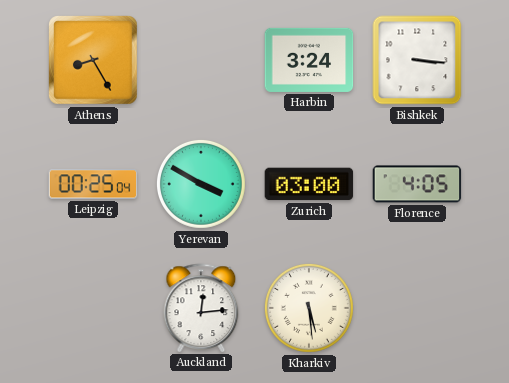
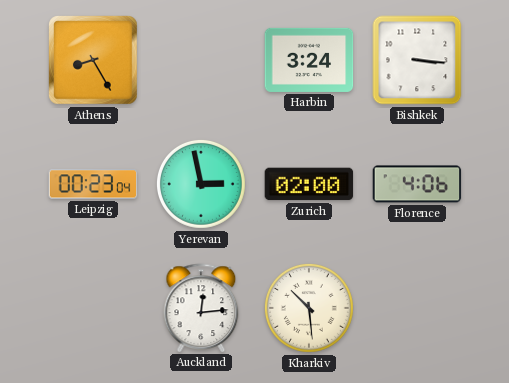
Leipzig: 00:25 -> 00:23 (93, 184)
Yerevan: 3:50 -> 2:58 (201, 184)
Zurich: 03:00 -> 02:00 (309, 184)
Florence: 4:05 -> 4:06 (417, 184)
Kharkiv: 5:29 -> 10:29 (309, 308)
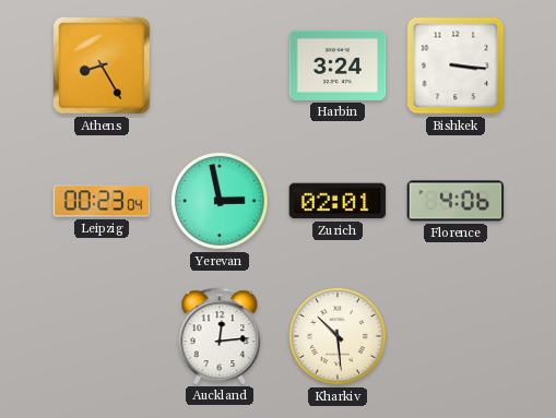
Zurich: 02:00 -> 02:01 (338, 201)
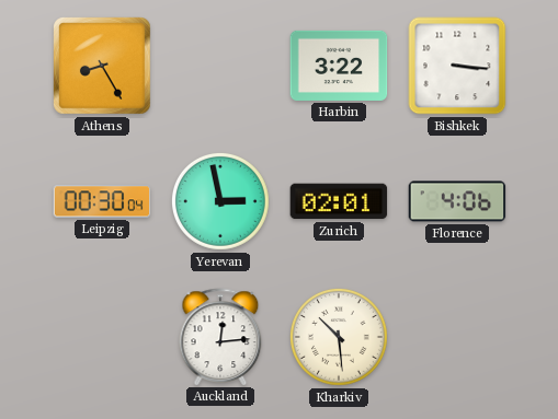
Harbin: 3:24 -> 3:22 (339, 66)
Leipzig: 00:23 -> 00:30 (102, 201)
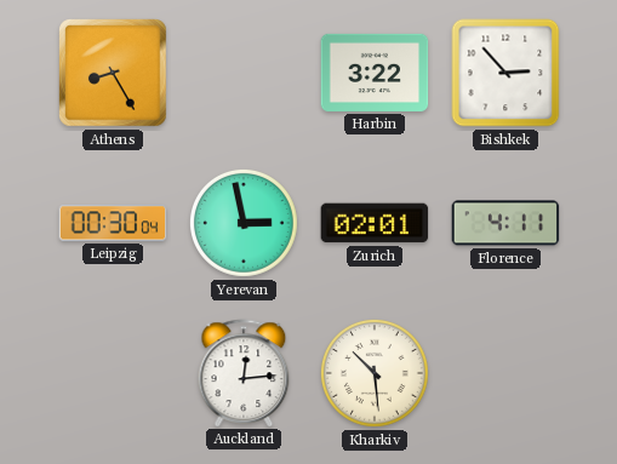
Bishkek: 3:16 -> 2:53 (505, 73)
Florence: 4:06 -> 4:11 (505, 223)
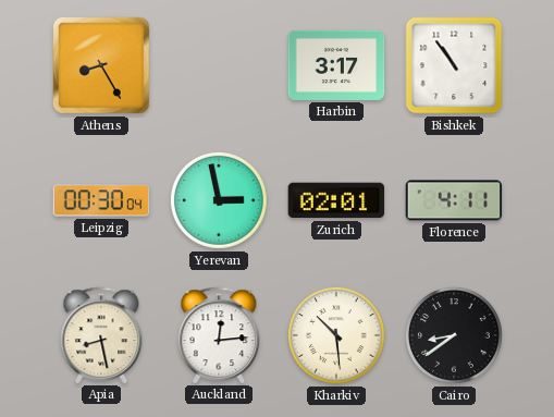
Harbin: 3:22 -> 3:17 (336, 65)
Bishkek: 2:53 -> 10:54 (454, 65)
Apia: none -> 8:28 (101, 335)
Cairo: none -> 8:39 (454, 335)
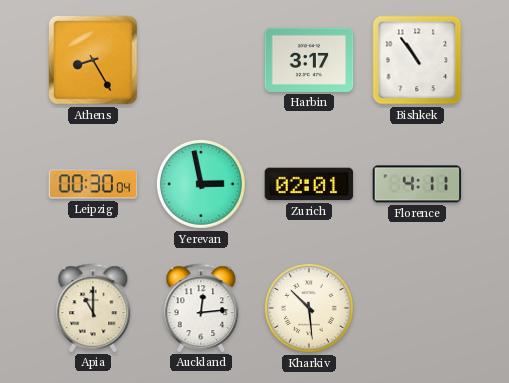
Apia: 8:28 -> 11:00 (93, 308)
Cairo: 8:39 -> none (454, 335)
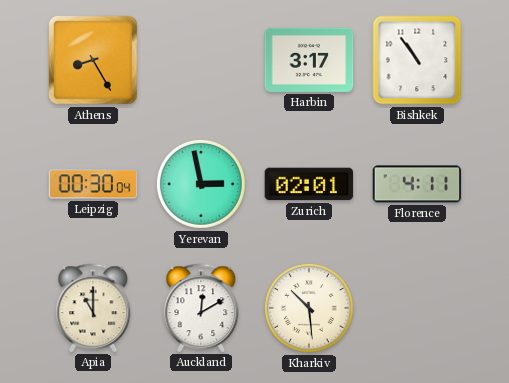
Auckland: 12:14 -> 12:10 (201, 308)
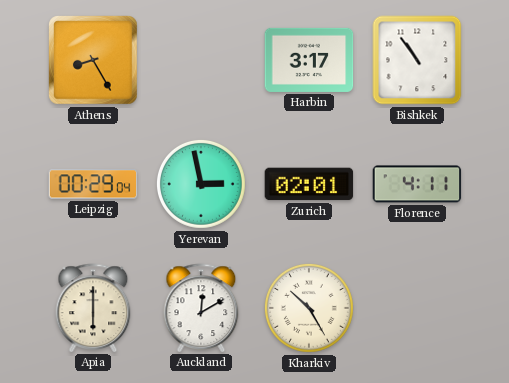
Leipzig: 00:30 -> 00:29 (93, 184)
Apia: 11:00 -> 6:00 (93, 308)
Kharkiv: 10:29 -> 10:25 (309, 308)
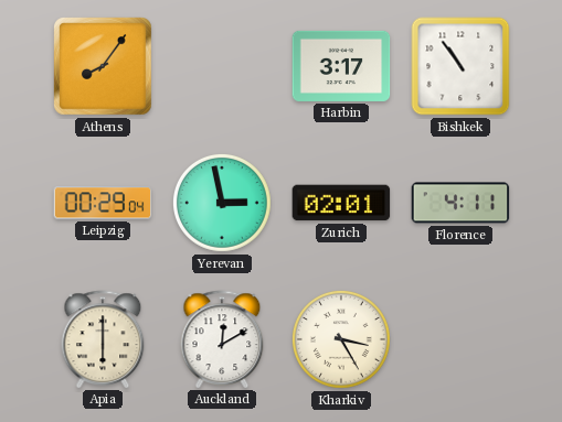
Athens: 8:25 -> 8:06 (104, 67)
Kharkiv: 10:25 -> 3:25 (341, 339)
